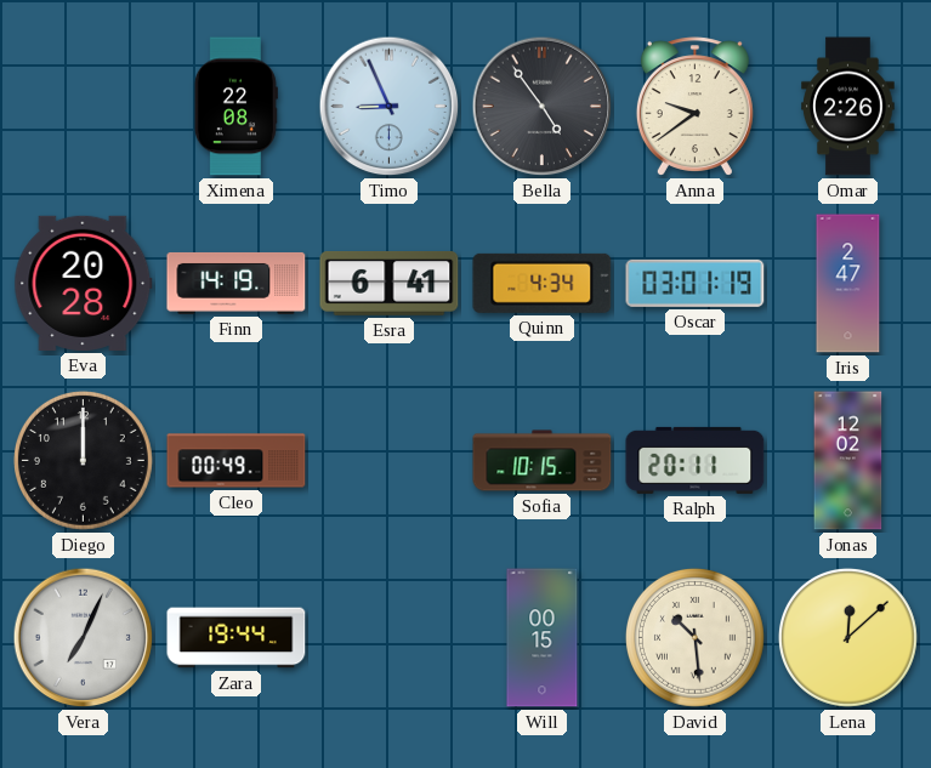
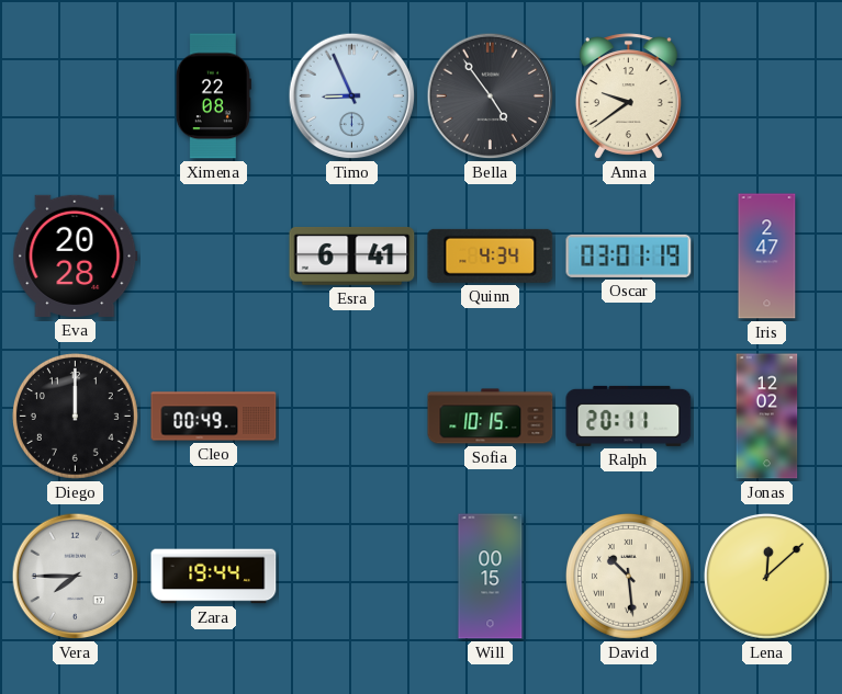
Omar: 2:26 -> none (848, 107)
Finn: 14:19 -> none (237, 283)
Vera: 7:04 -> 7:45 (76, 577)
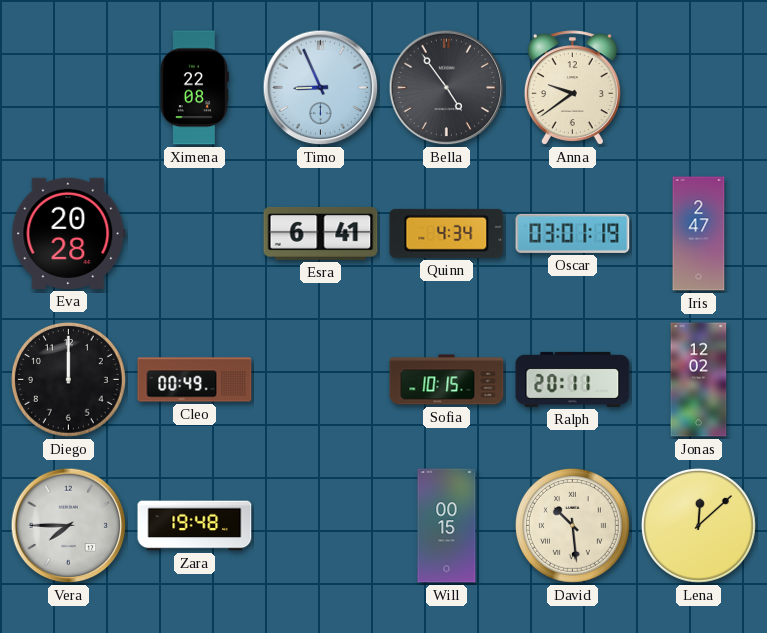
Zara: 19:44 -> 19:48 (195, 526)
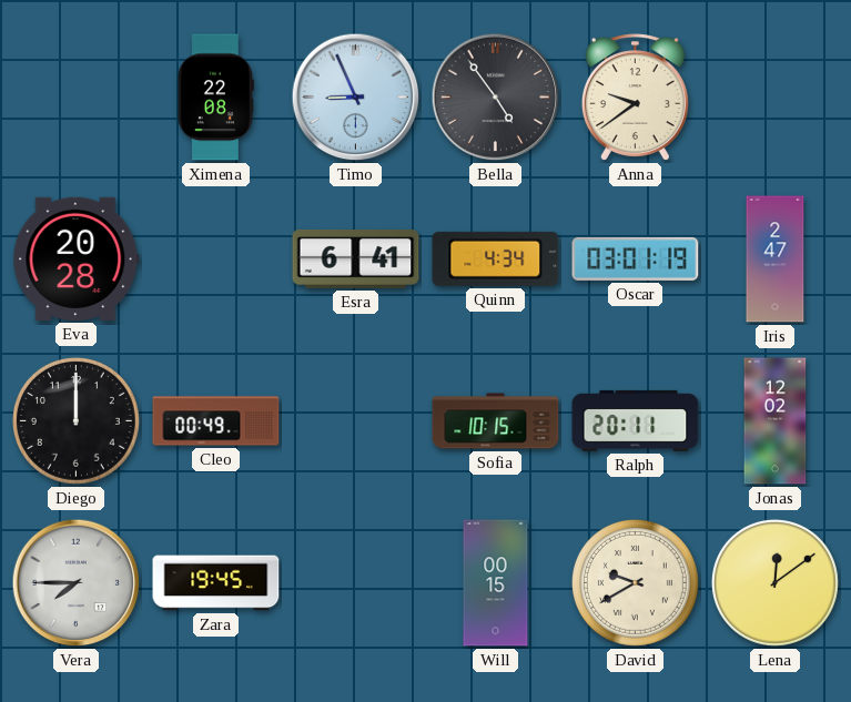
Zara: 19:48 -> 19:45 (216, 583)
David: 10:29 -> 9:40 (635, 582)
Lena: 12:08 -> 12:09 (774, 582)
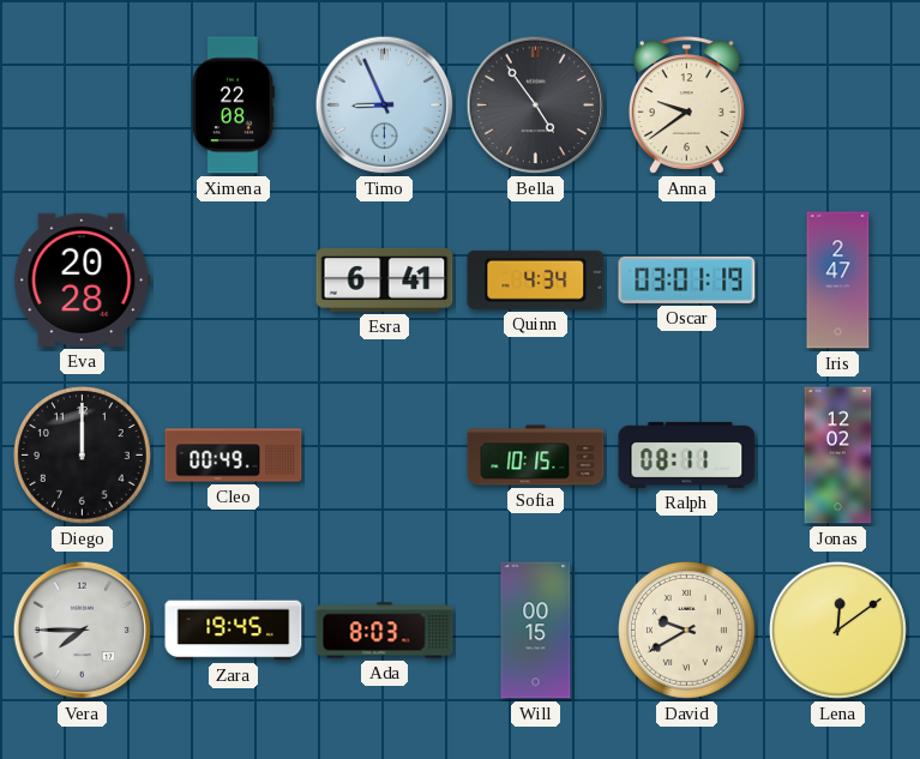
Ralph: 20:11 -> 08:11 (687, 454)
Ada: none -> 8:03 (385, 631)
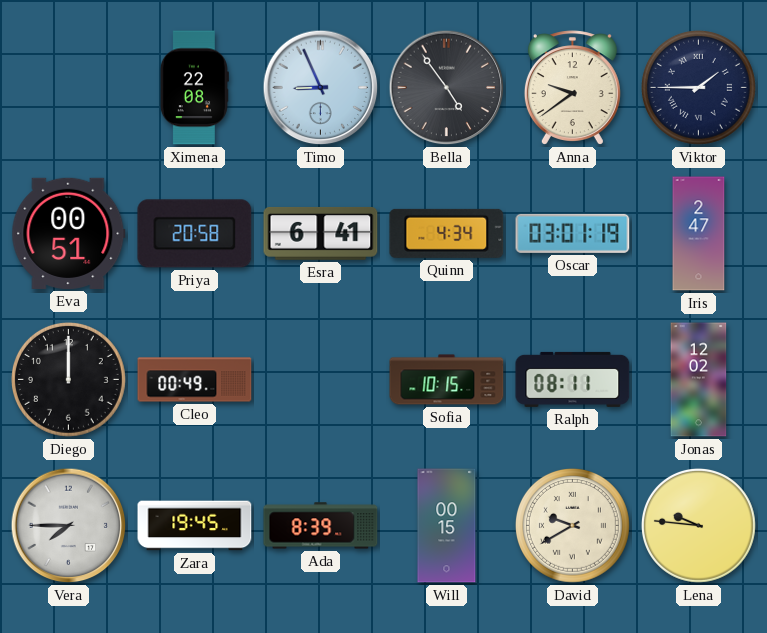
Viktor: none -> 1:45 (698, 87)
Eva: 20:28 -> 00:51 (69, 233)
Priya: none -> 20:58 (195, 234)
Ada: 8:03 -> 8:39 (321, 526)
Lena: 12:09 -> 9:46 (698, 525)
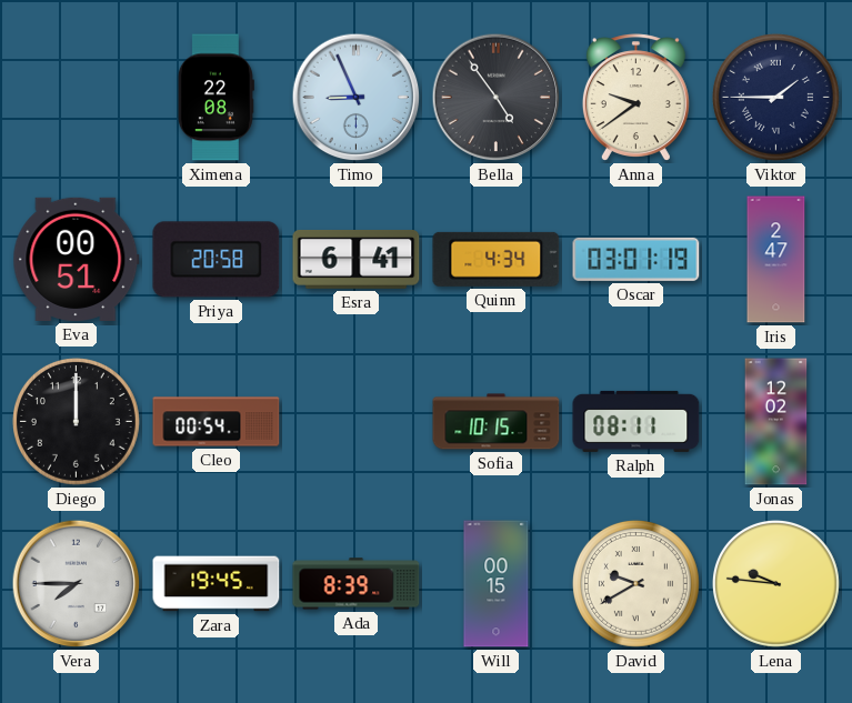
Cleo: 00:49 -> 00:54 (217, 422)
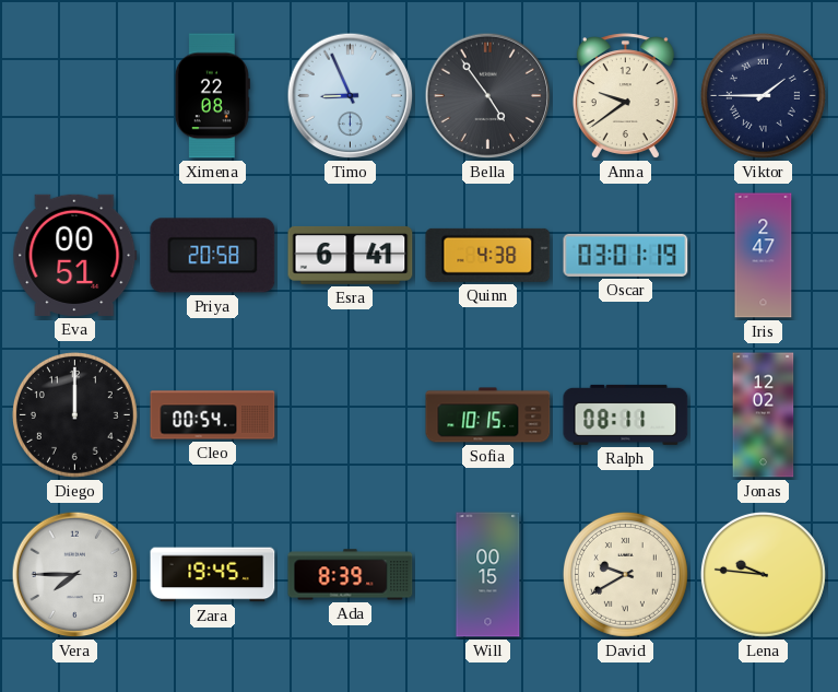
Quinn: 4:34 -> 4:38 (488, 255)
